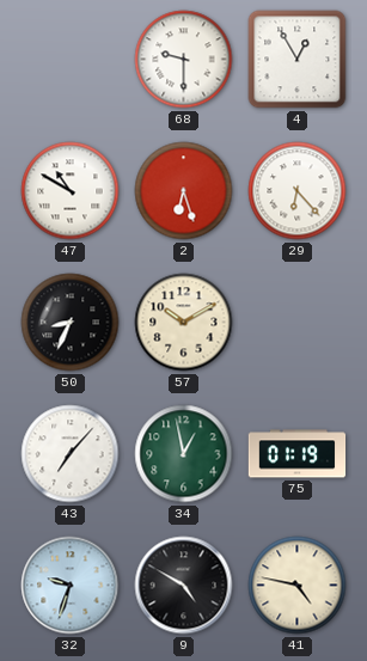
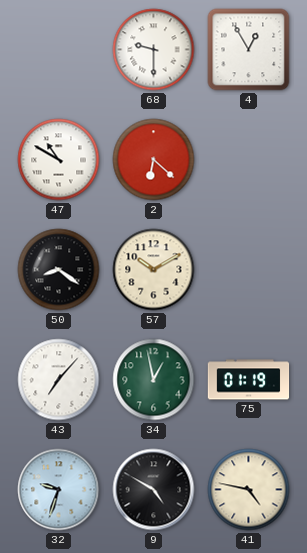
2: 6:27 -> 6:22 (154, 160)
29: 6:23 -> none (298, 191)
50: 8:34 -> 8:21 (59, 270)
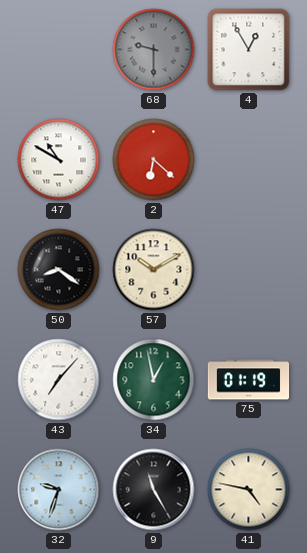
68 dial: white -> grey (154, 50)
9: 4:50 -> 11:25 (154, 490)
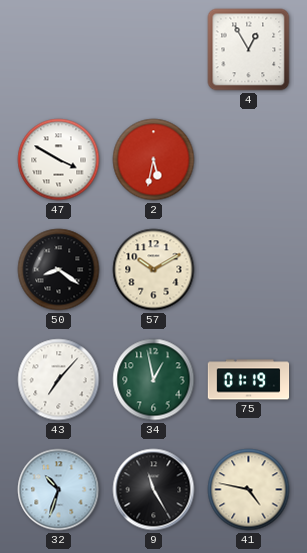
68: 9:30 -> none (154, 50)
47: 10:50 -> 3:50 (59, 160)
2: 6:22 -> 5:32 (154, 160)
32: 9:33 -> 10:33 (59, 490)
